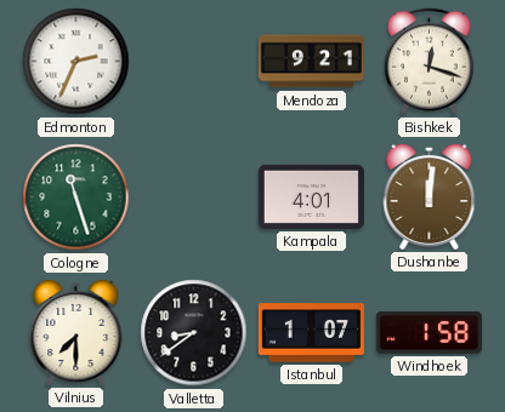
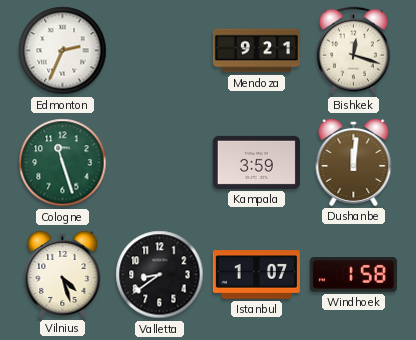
Kampala: 4:01 -> 3:59 (256, 162)
Vilnius: 7:30 -> 4:27 (63, 274)
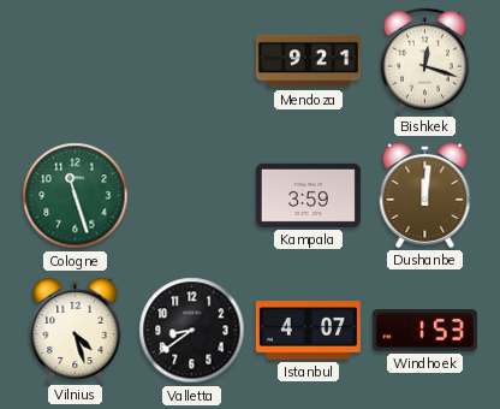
Edmonton: 2:34 -> none (63, 51)
Istanbul: 1:07 -> 4:07 (308, 331)
Windhoek: 1:58 -> 1:53 (424, 331)
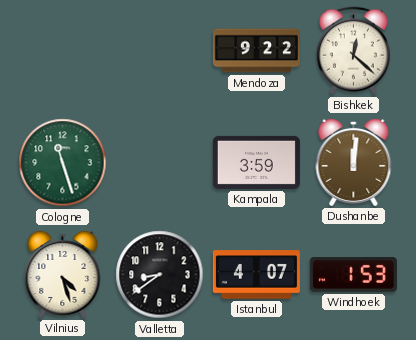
Mendoza: 9:21 -> 9:22 (256, 51)
Bishkek: 12:18 -> 12:22 (353, 51)
